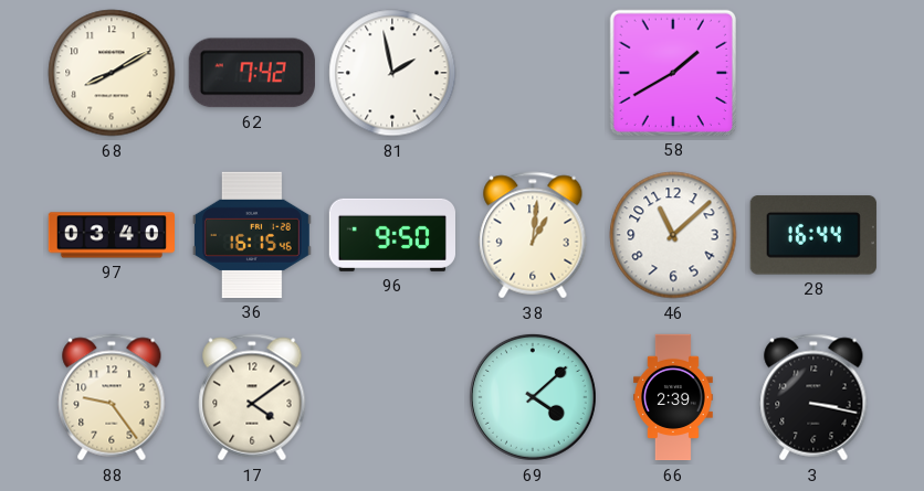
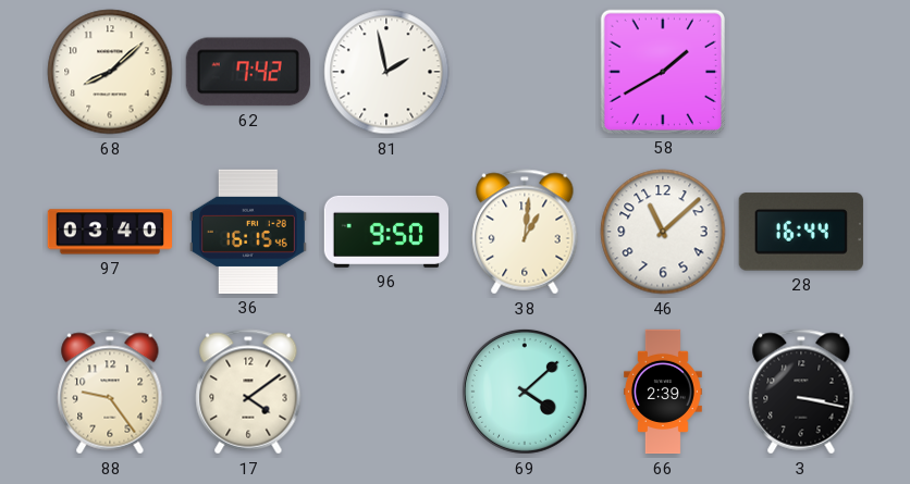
68: 8:10 -> 8:08 (110, 72)
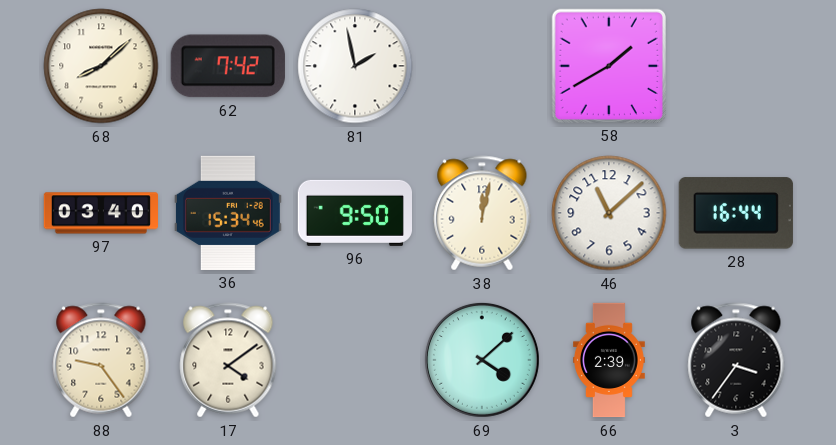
36: 16:15 -> 15:34 (228, 213)
38: 1:01 -> 12:02 (482, 213)
3: 3:17 -> 3:36 (736, 360)
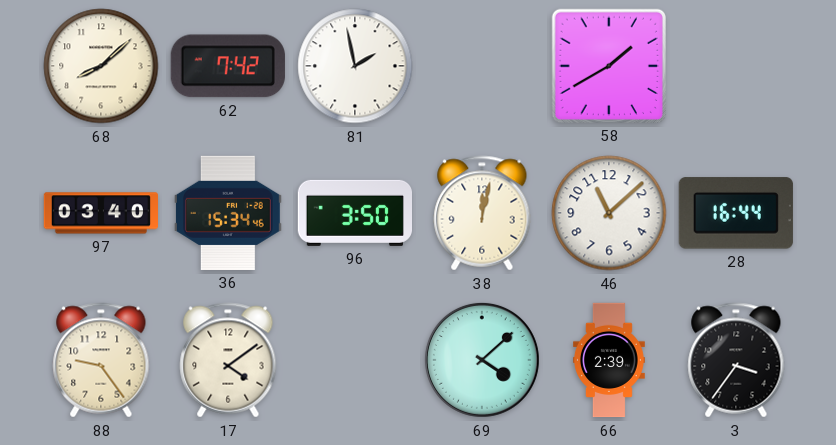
96: 9:50 -> 3:50 (354, 213)
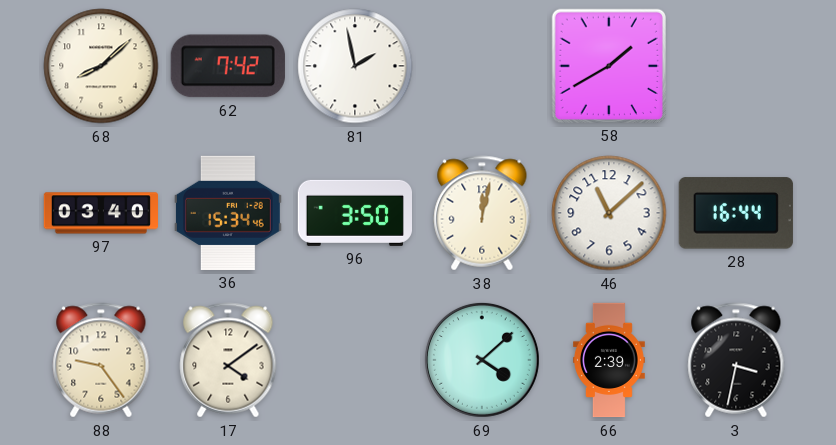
3: 3:36 -> 3:32 (736, 360)
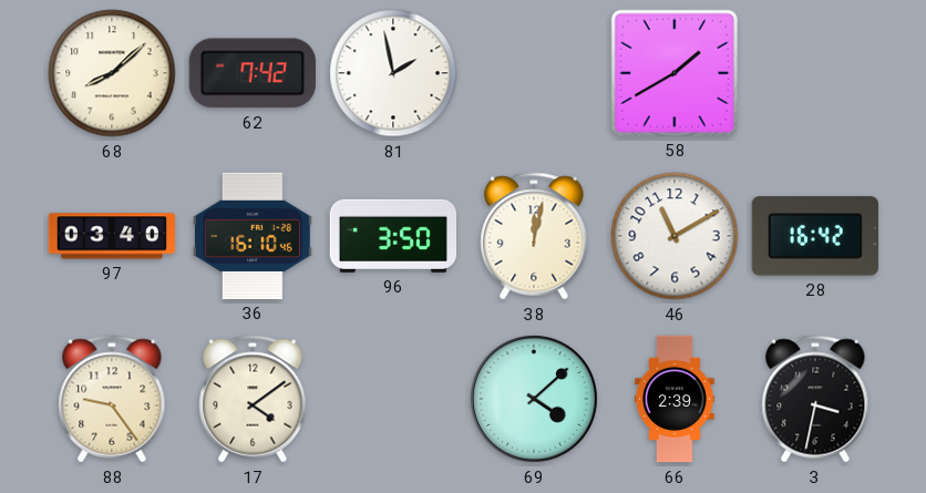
36: 15:34 -> 16:10 (253, 236)
46: 11:08 -> 11:10 (675, 236)
28: 16:44 -> 16:42 (815, 236)
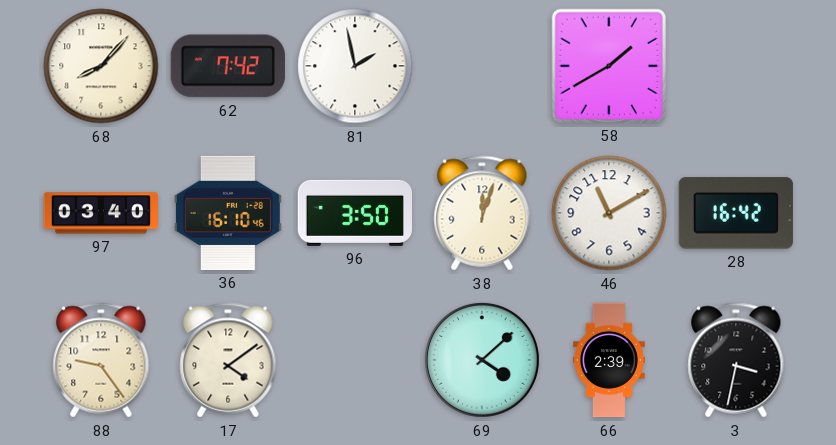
68: 8:08 -> 8:07 (101, 66)
38: 12:02 -> 12:03 (482, 213)
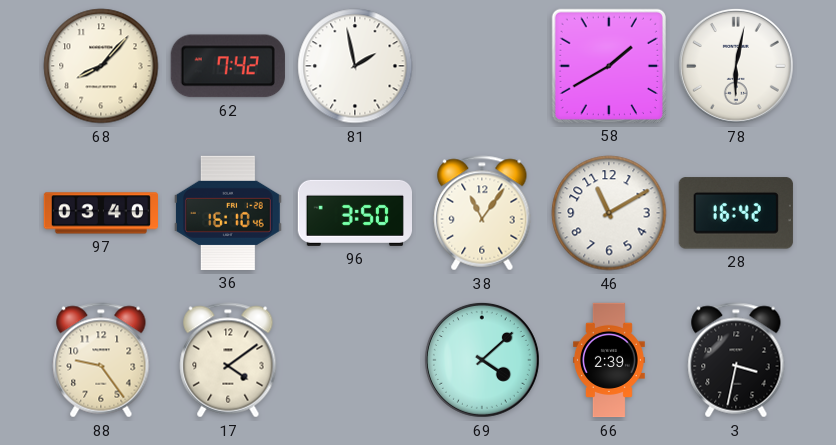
78: none -> 6:02 (736, 66)
38: 12:03 -> 11:06 (482, 213)
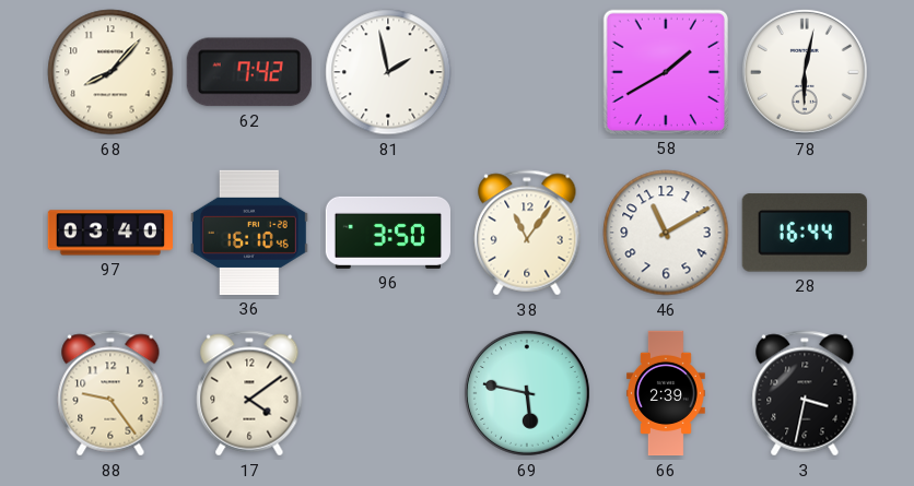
28: 16:42 -> 16:44 (805, 233)
69: 4:08 -> 5:47 (527, 393)
